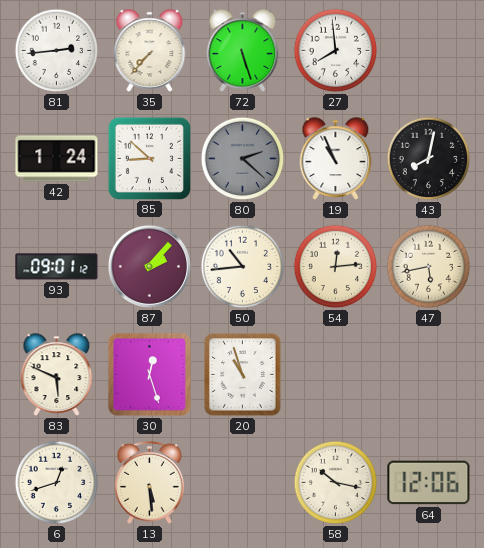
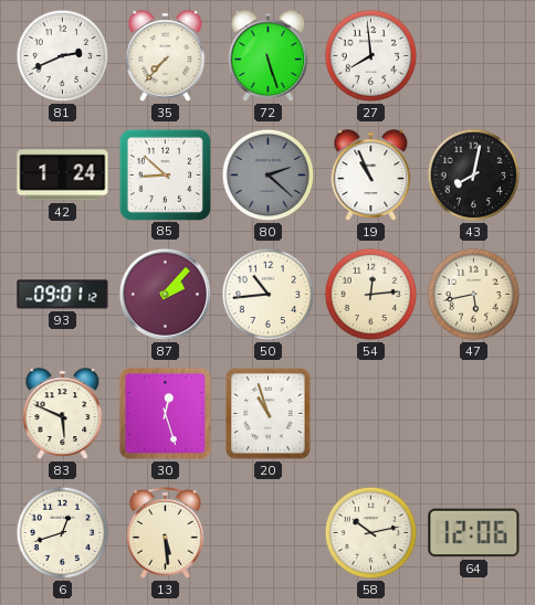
81: 2:44 -> 2:41 (63, 56)
58: 10:17 -> 10:13 (371, 533)
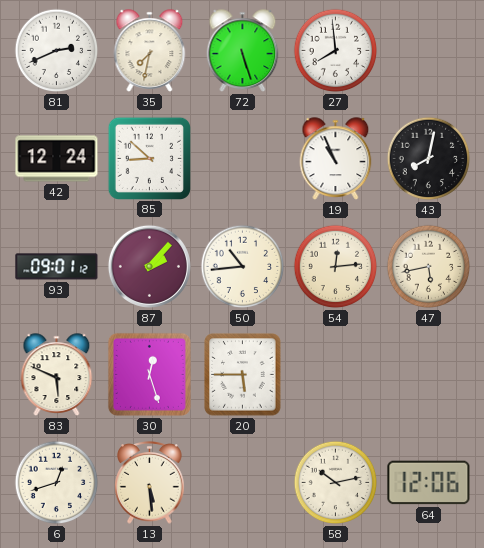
35: 7:37 -> 7:32 (150, 51)
42: 1:24 -> 12:24 (57, 159)
80: 2:22 -> none (269, 176)
20: 10:57 -> 5:45 (243, 375)
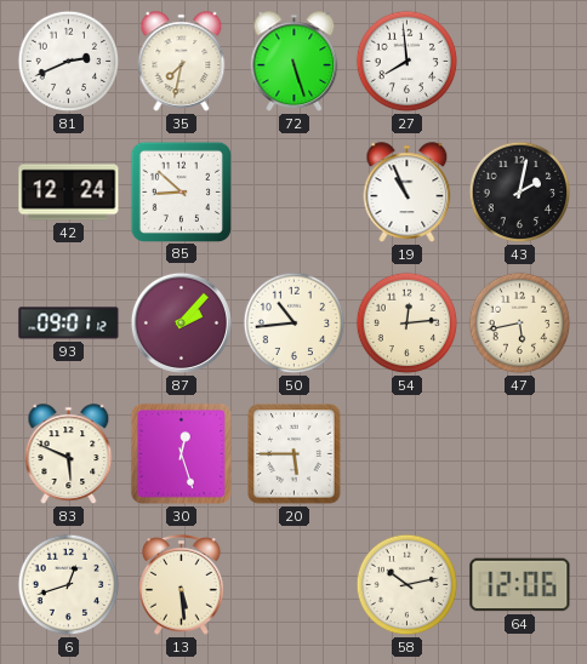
43: 8:02 -> 2:02 (520, 193)
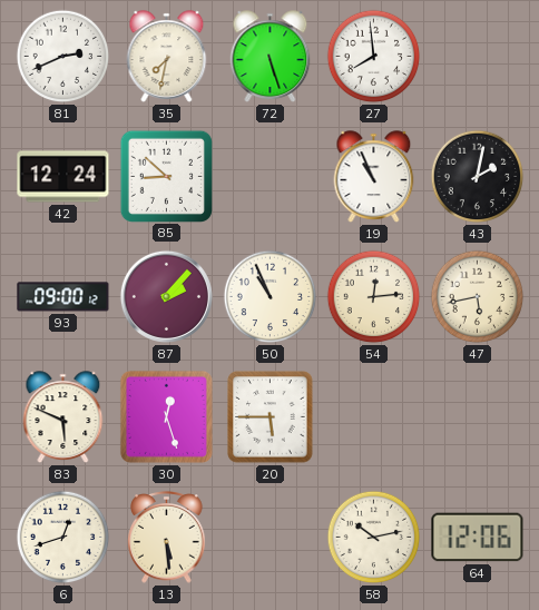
93: 09:01 -> 09:00 (63, 297)
50: 10:44 -> 10:56 (271, 297)
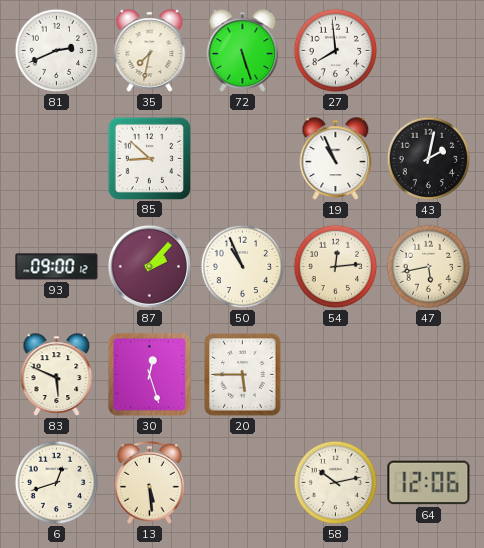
42: 12:24 -> none (63, 177)
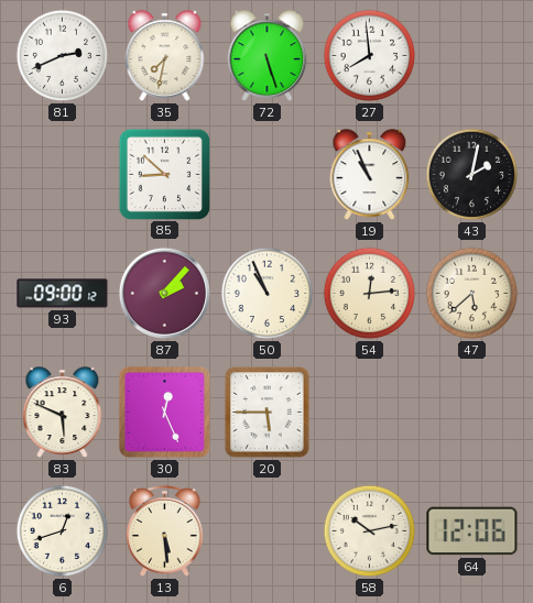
47: 5:43 -> 5:38 (472, 294)
30: 12:27 -> 12:26 (164, 412)
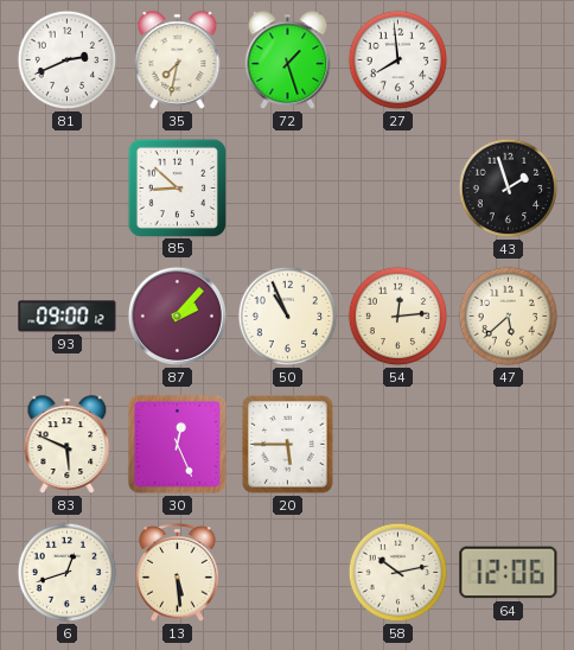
72: 5:27 -> 1:27 (288, 60)
19: 10:56 -> none (370, 175)
43: 2:02 -> 1:57 (509, 189)
